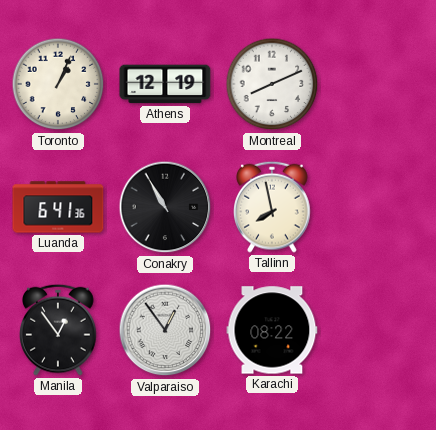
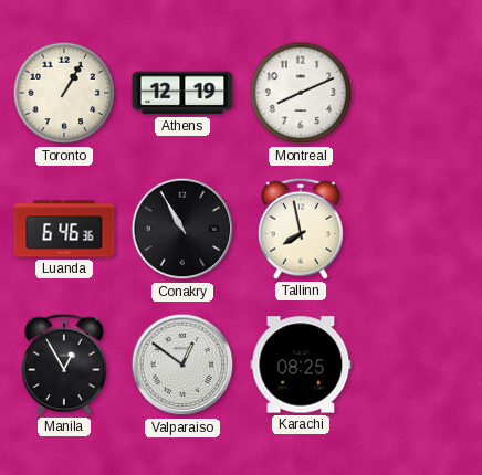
Toronto: 1:04 -> 1:05 (64, 93)
Luanda: 6:41 -> 6:46 (64, 229)
Manila: 12:54 -> 12:55 (65, 365)
Valparaiso: 12:54 -> 12:51 (182, 365)
Karachi: 08:22 -> 08:25 (301, 365)
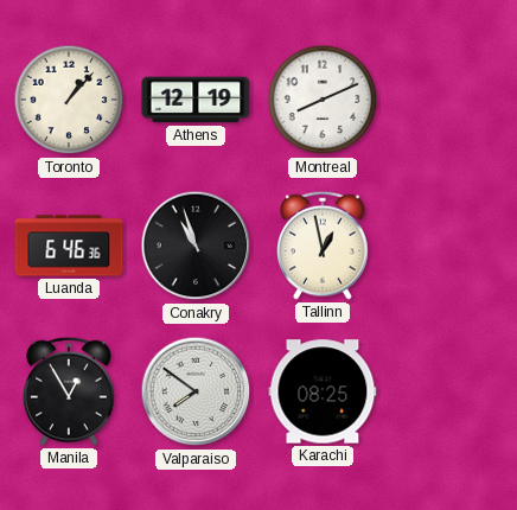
Toronto: 1:05 -> 1:07 (69, 100)
Conakry: 10:55 -> 10:57 (196, 246)
Tallinn: 7:58 -> 12:58 (324, 246)
Valparaiso: 12:51 -> 7:51 (196, 391)
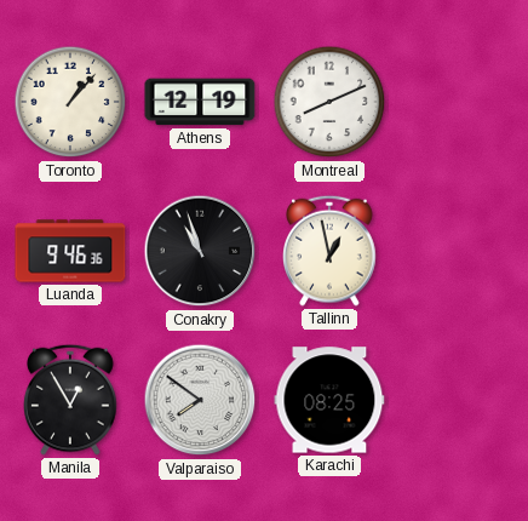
Luanda: 6:46 -> 9:46 (70, 251)
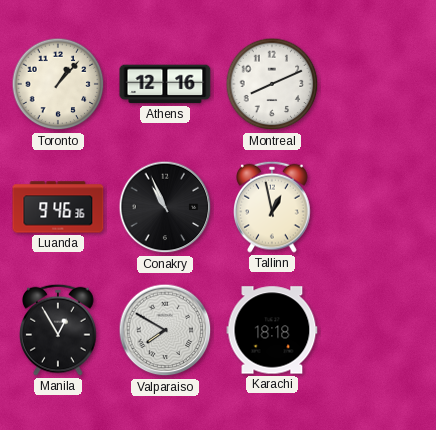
Athens: 12:19 -> 12:16 (165, 84)
Conakry: 10:57 -> 10:56 (165, 207)
Valparaiso: 7:51 -> 7:50 (165, 330)
Karachi: 08:25 -> 18:18 (272, 330)
